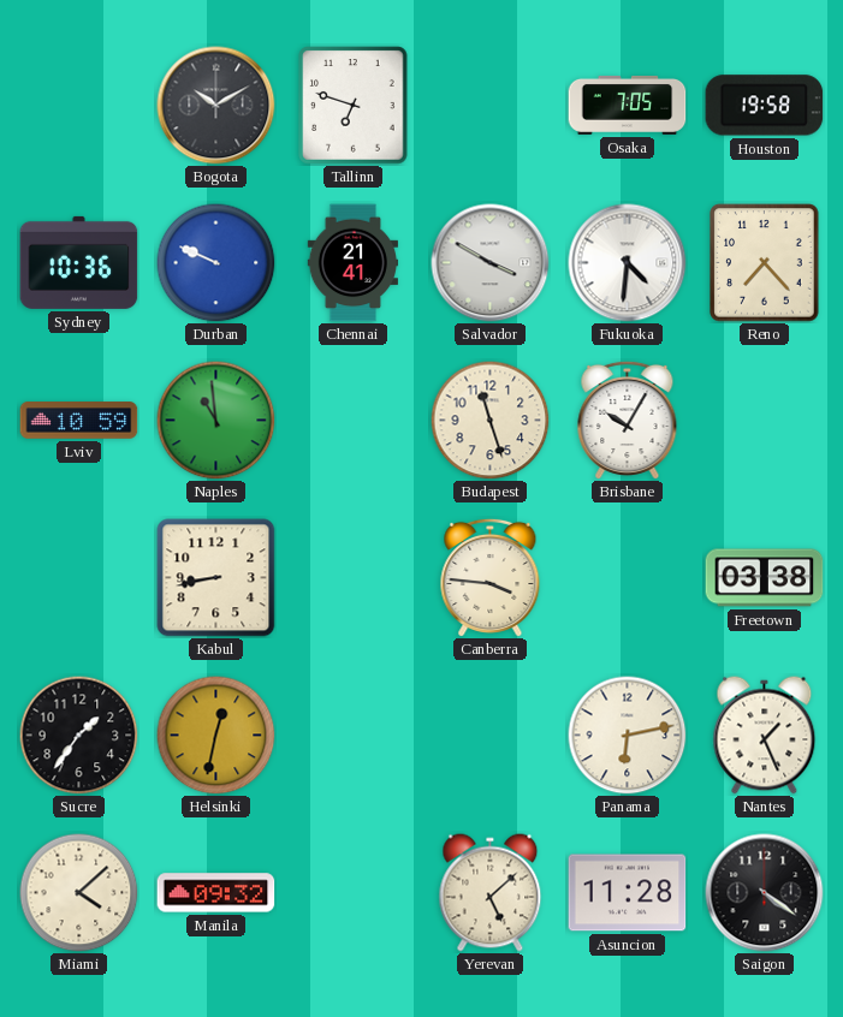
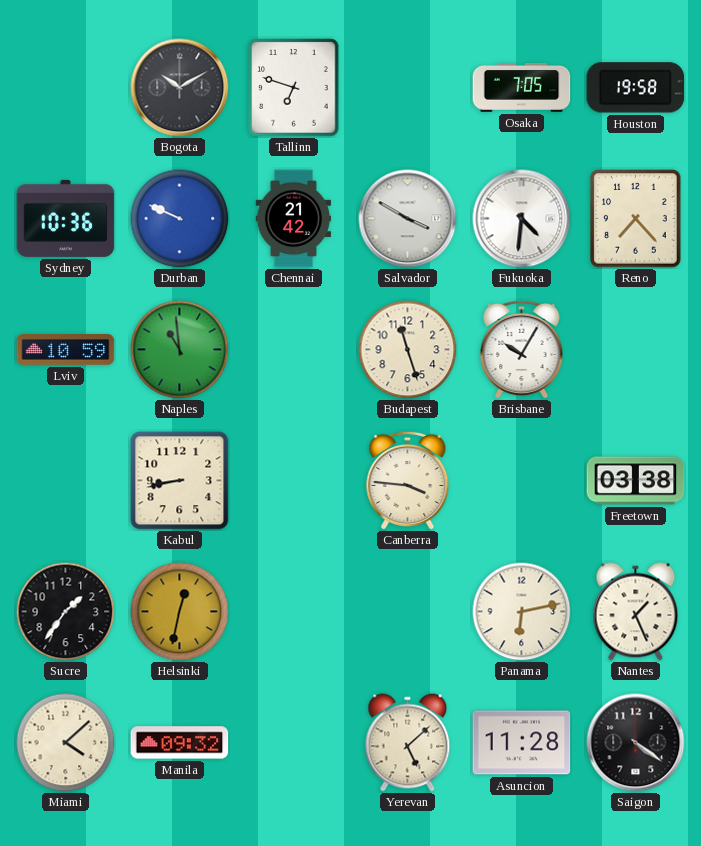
Chennai: 21:41 -> 21:42 (293, 219)
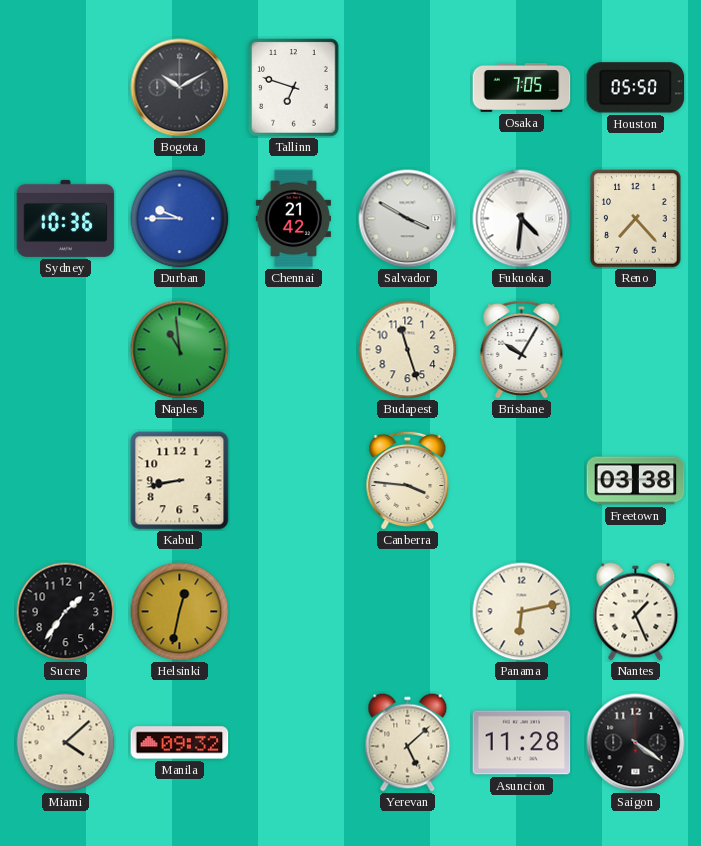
Houston: 19:58 -> 05:50 (636, 88)
Durban: 9:49 -> 9:45 (180, 219)
Lviv: 10:59 -> none (66, 350)
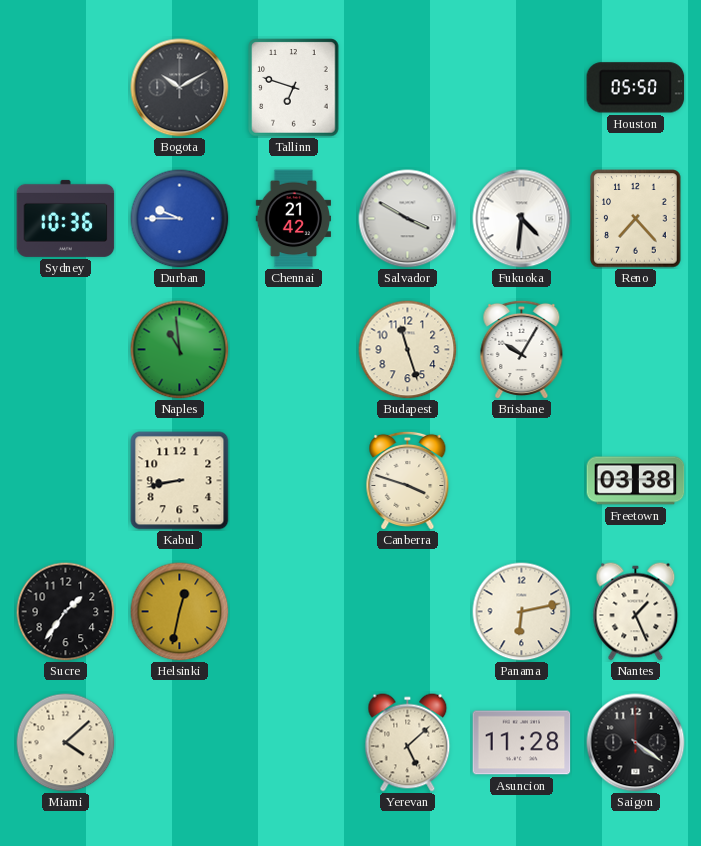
Osaka: 7:05 -> none (522, 88)
Canberra: 3:46 -> 3:48 (408, 480)
Manila: 09:32 -> none (180, 743)
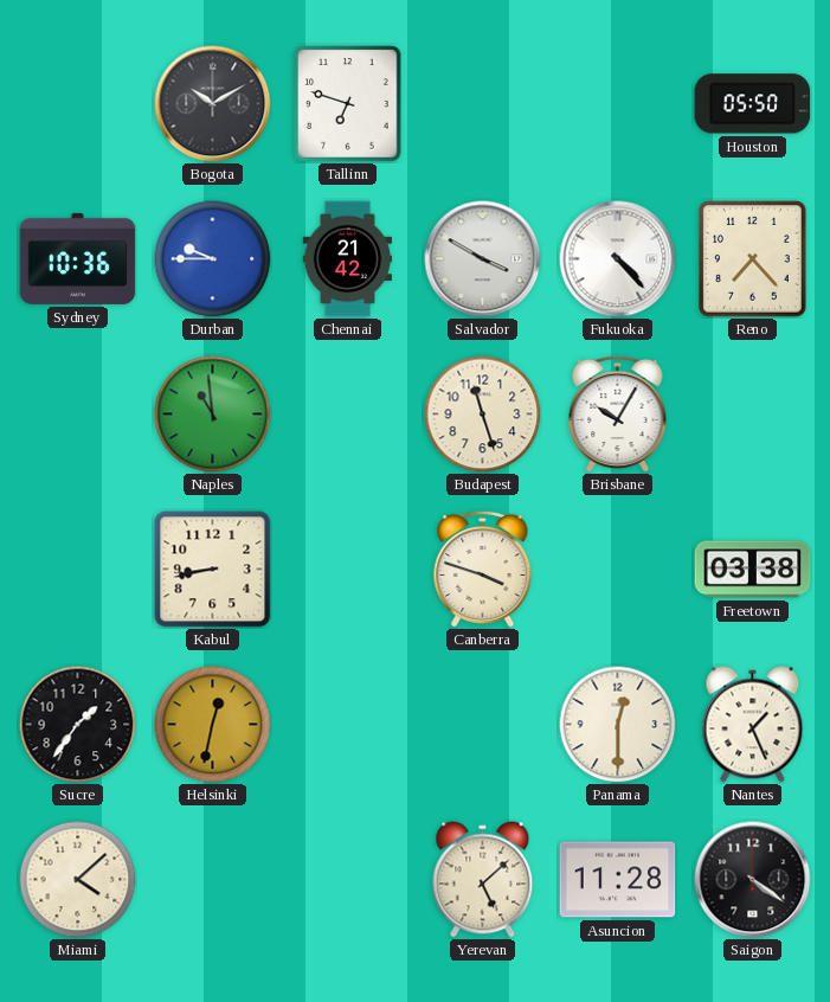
Fukuoka: 4:31 -> 4:23 (618, 259)
Panama: 6:13 -> 12:30 (618, 725)
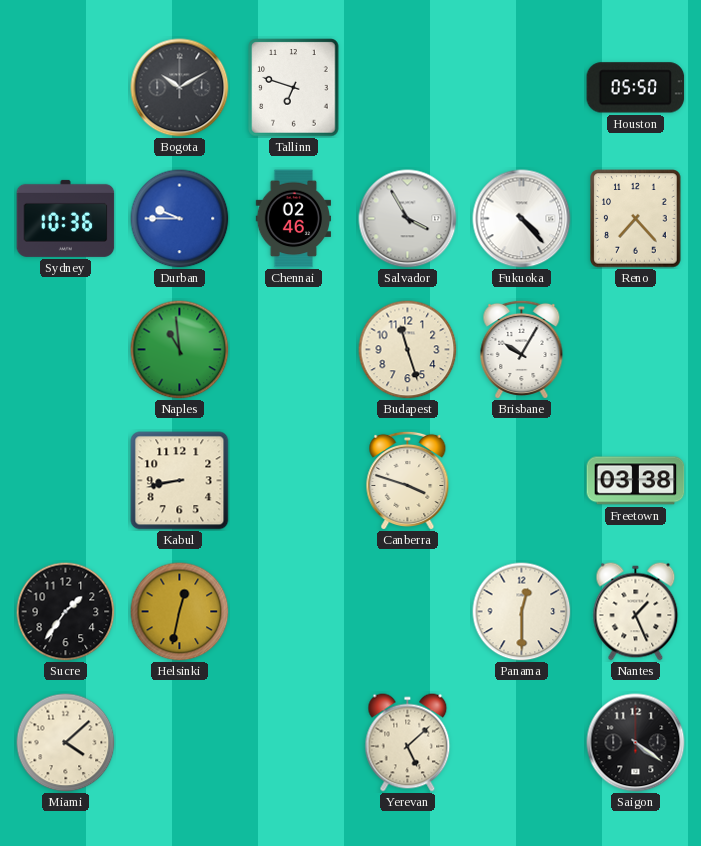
Chennai: 21:42 -> 02:46 (293, 219)
Salvador: 3:50 -> 3:55 (408, 219)
Asuncion: 11:28 -> none (618, 880)
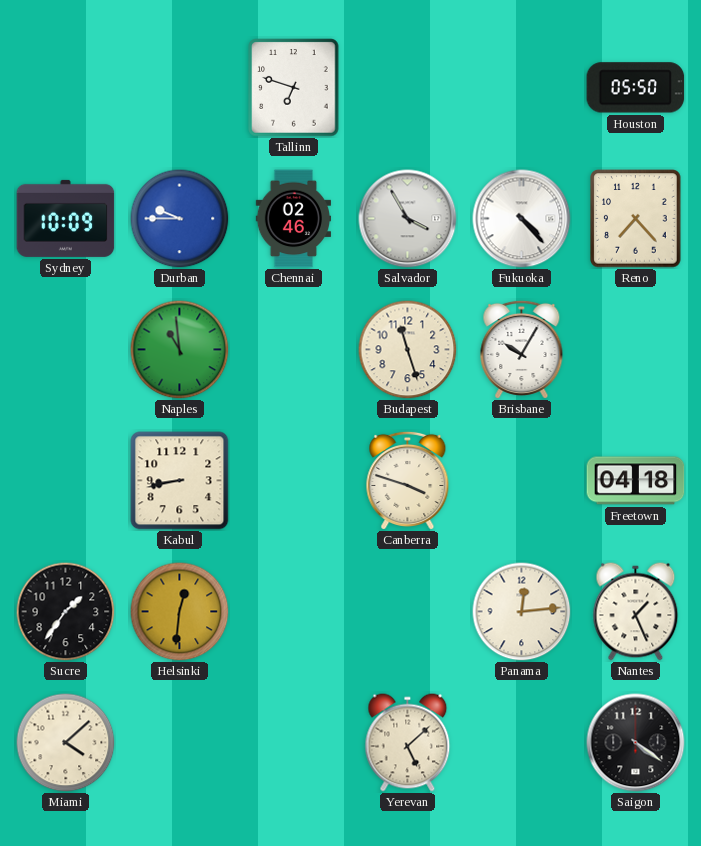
Bogota: 10:10 -> none (180, 88)
Sydney: 10:36 -> 10:09 (66, 218)
Freetown: 03:38 -> 04:18 (636, 481)
Helsinki: 12:32 -> 12:31 (180, 612)
Panama: 12:30 -> 12:14 (522, 612)
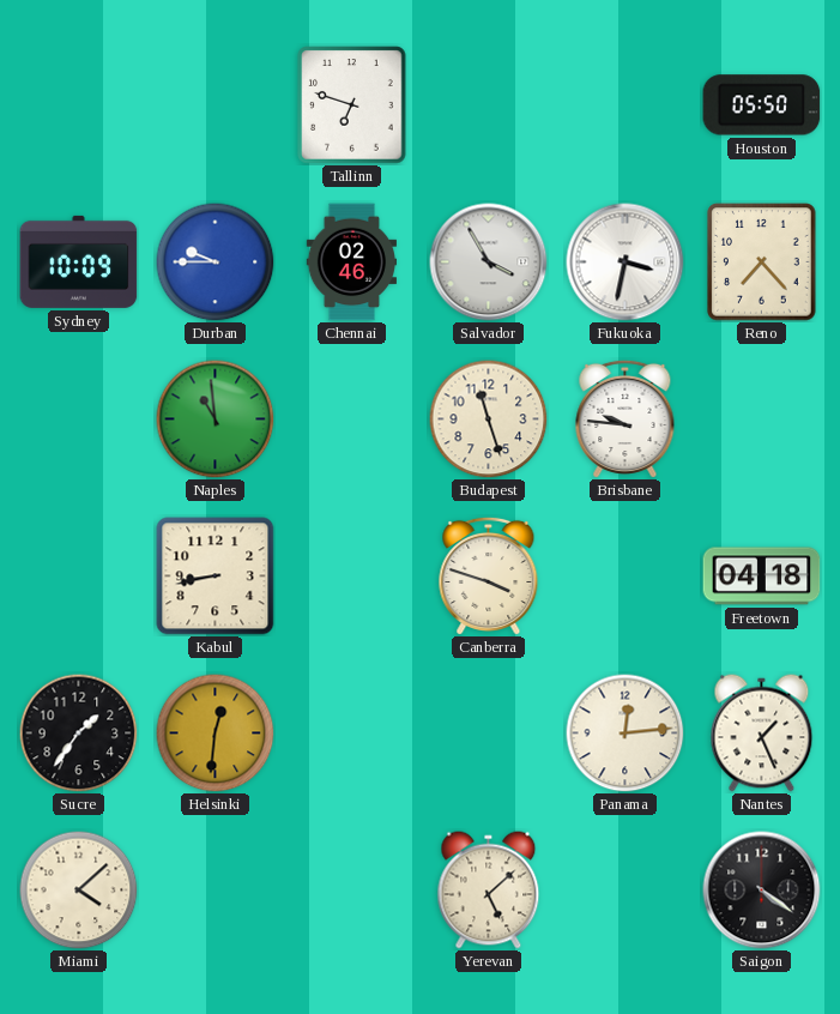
Fukuoka: 4:23 -> 3:32 (626, 262)
Brisbane: 10:05 -> 9:46 (626, 418)
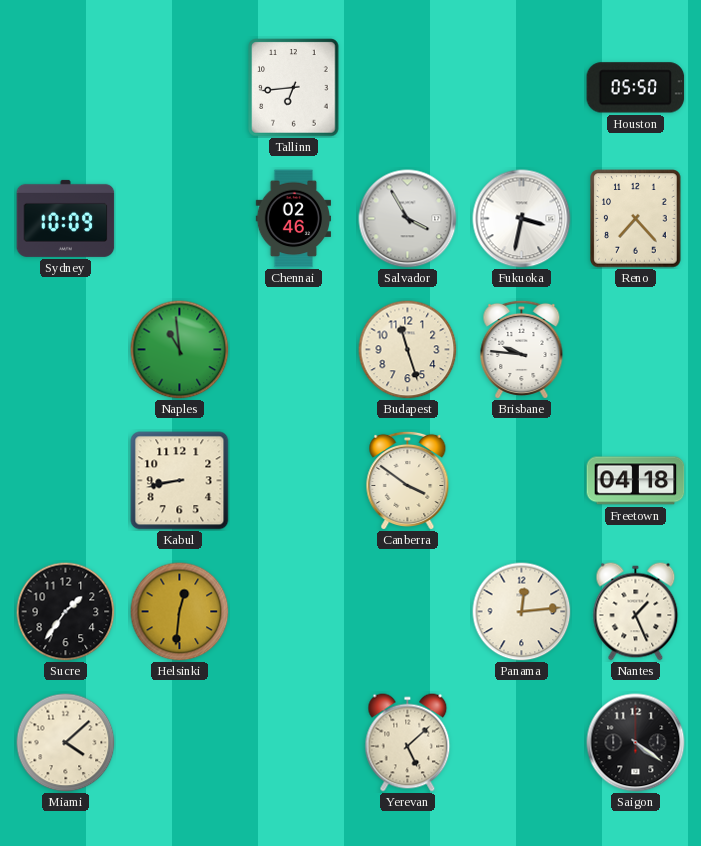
Tallinn: 6:48 -> 6:44 (294, 88)
Durban: 9:45 -> none (216, 262)
Canberra: 3:48 -> 3:51 (408, 480)
